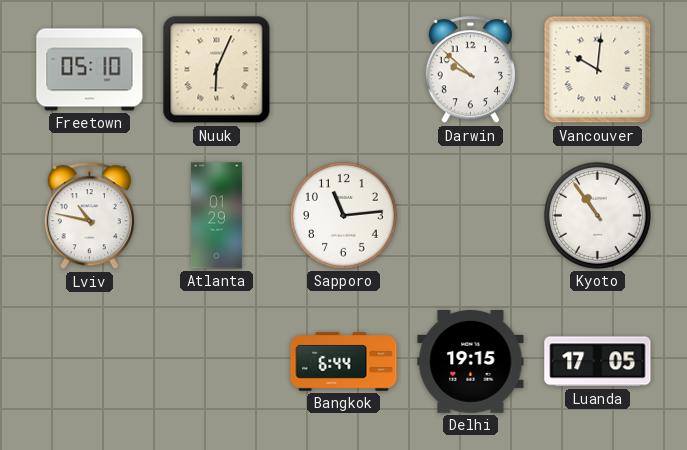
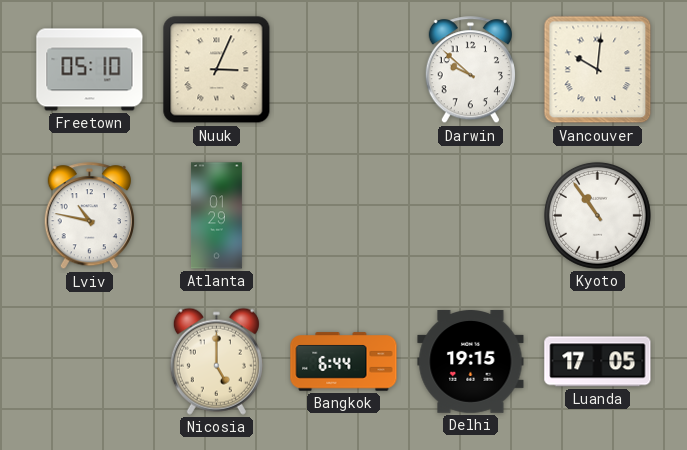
Nuuk: 6:04 -> 3:04 (217, 70)
Sapporo: 11:14 -> none (343, 215)
Nicosia: none -> 5:00 (216, 361)
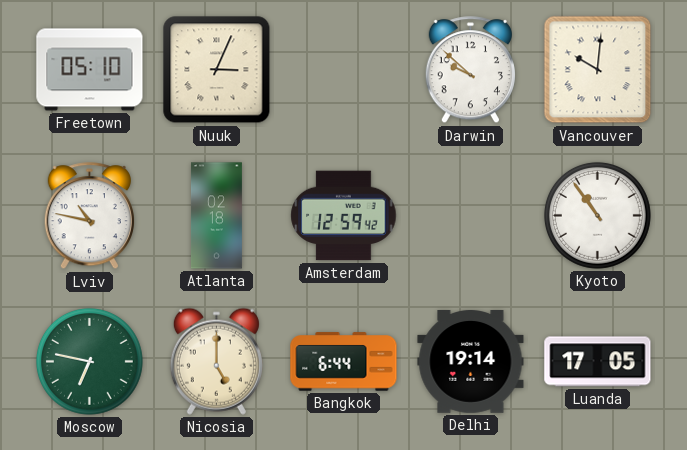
Atlanta: 01:29 -> 02:18 (216, 216)
Amsterdam: none -> 12:59 (344, 216)
Moscow: none -> 6:47 (89, 361)
Delhi: 19:15 -> 19:14 (471, 362)
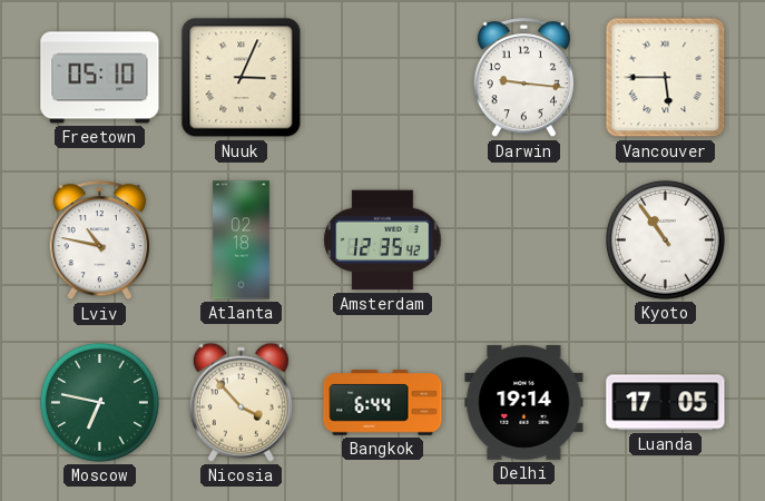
Darwin: 9:52 -> 9:16 (523, 78)
Vancouver: 10:01 -> 5:45 (666, 78)
Amsterdam: 12:59 -> 12:35 (383, 240)
Nicosia: 5:00 -> 3:53 (241, 402)
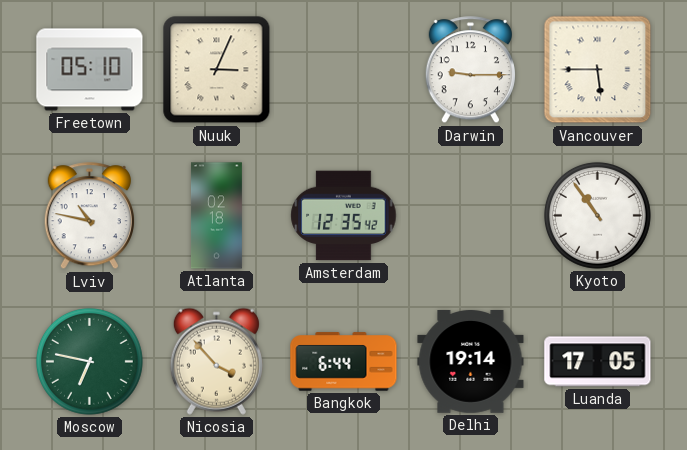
Darwin: 9:16 -> 9:15 (470, 70)
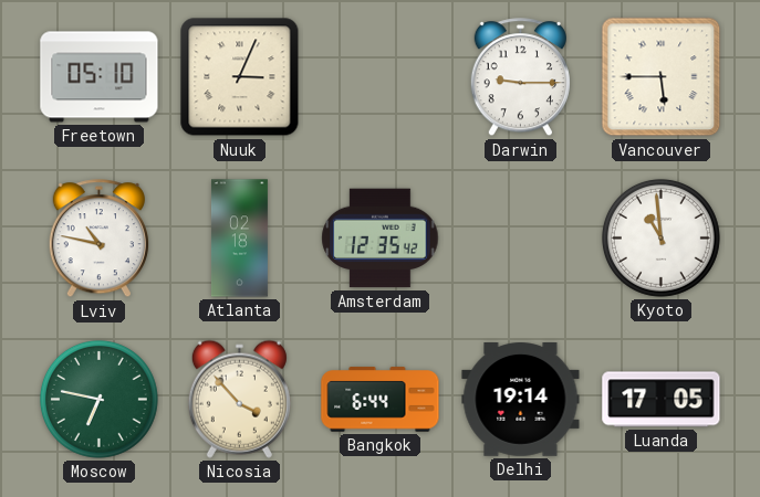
Kyoto: 10:54 -> 10:59 (660, 237)
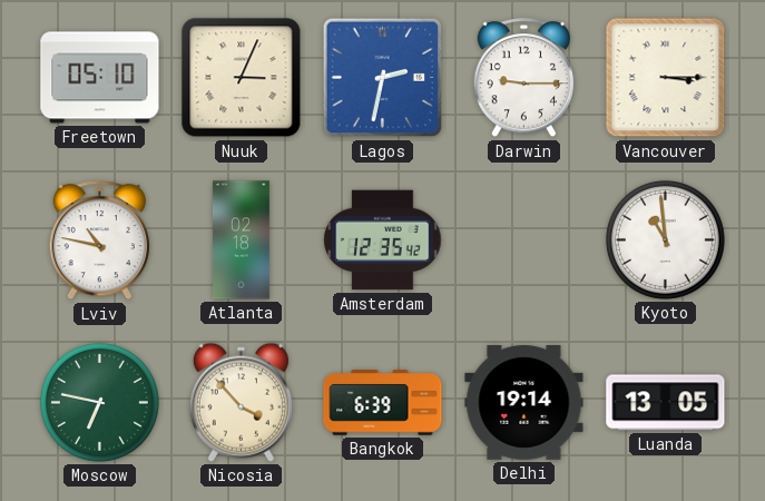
Lagos: none -> 2:32 (383, 78)
Vancouver: 5:45 -> 3:15 (666, 78)
Bangkok: 6:44 -> 6:39 (383, 403)
Luanda: 17:05 -> 13:05 (666, 403)
